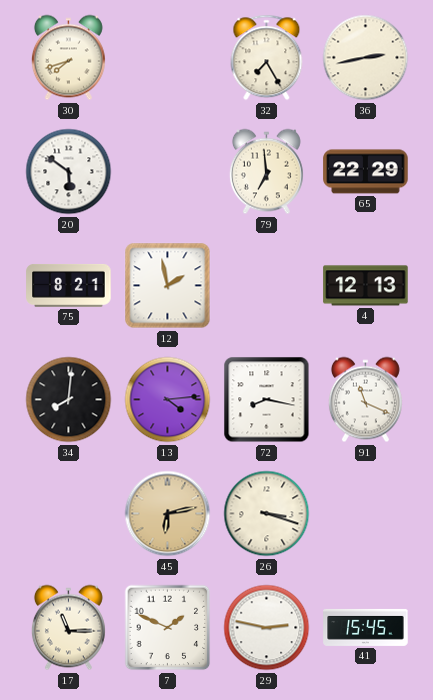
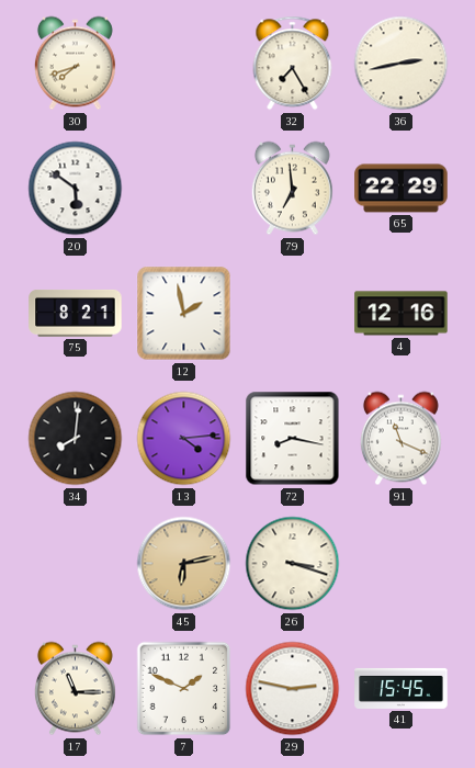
4: 12:13 -> 12:16 (402, 314)
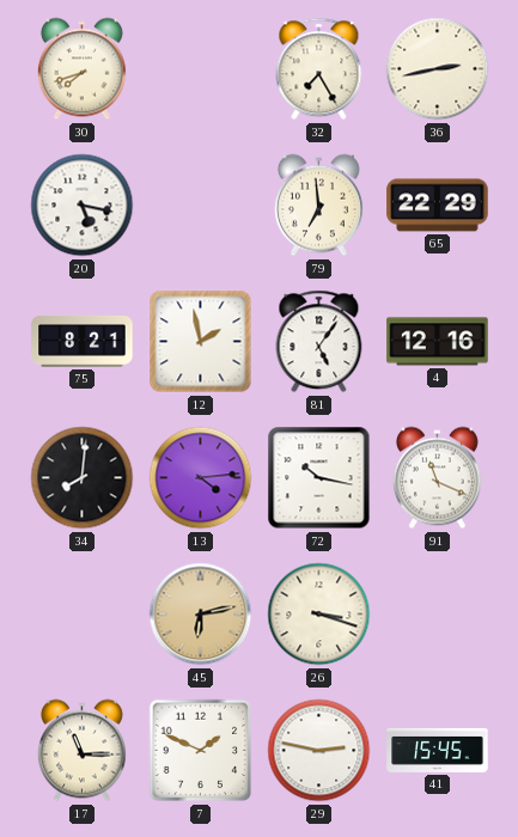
20: 5:51 -> 5:17 (83, 206)
81: none -> 5:06 (319, 342)
72: 8:17 -> 10:17 (319, 478)
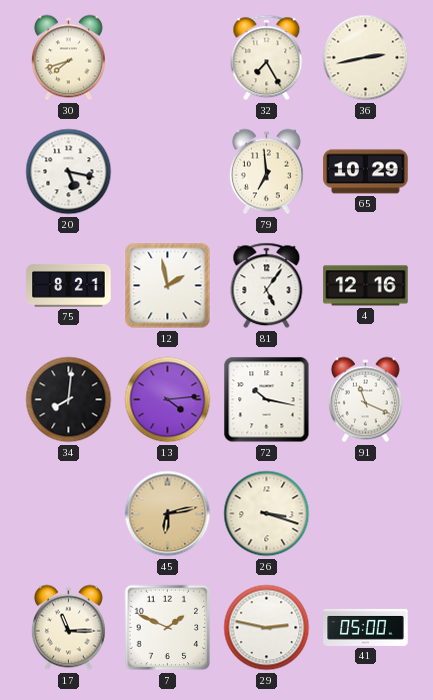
65: 22:29 -> 10:29 (366, 172)
41: 15:45 -> 05:00 (366, 627)
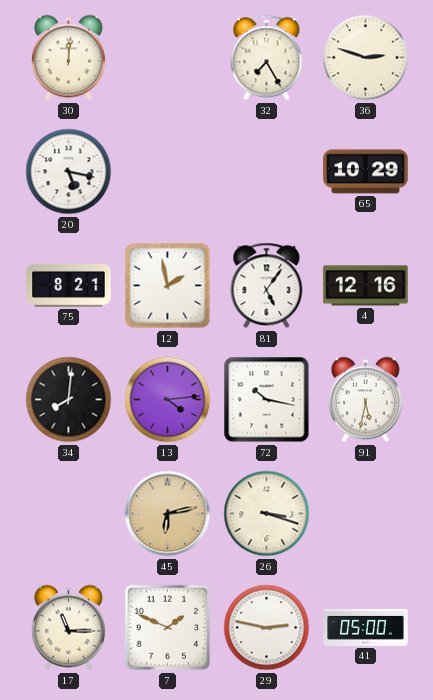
30: 7:42 -> 12:01 (68, 58)
36: 2:43 -> 2:48 (366, 58)
79: 6:59 -> none (266, 172)
91: 11:19 -> 5:32 (365, 400)
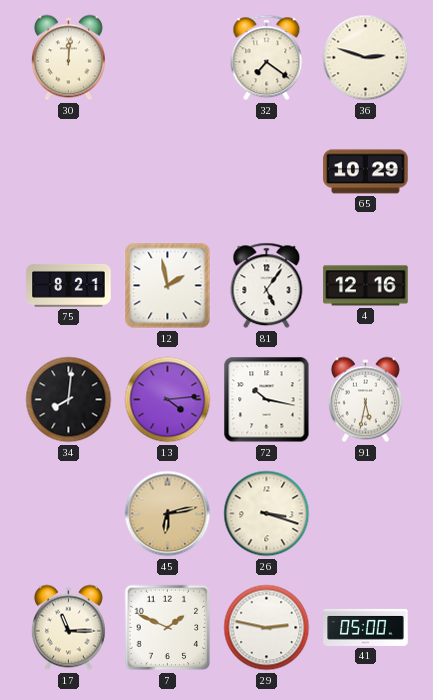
32: 7:25 -> 7:21 (267, 58)
20: 5:17 -> none (69, 172)
